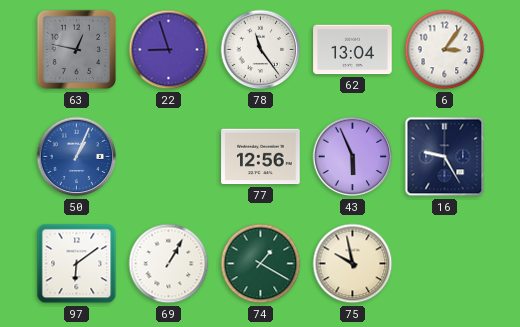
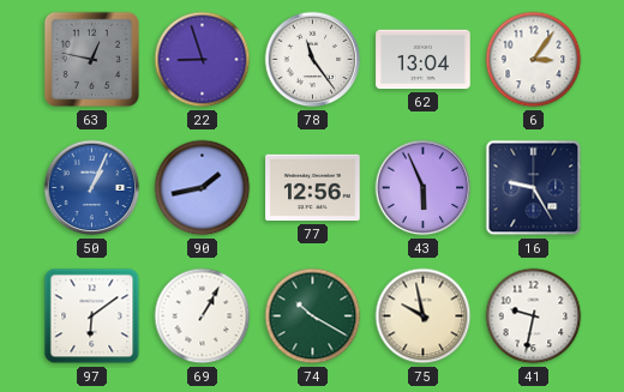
90: none -> 1:43 (203, 188)
74: 1:20 -> 10:20 (313, 316)
41: none -> 9:32 (534, 316)
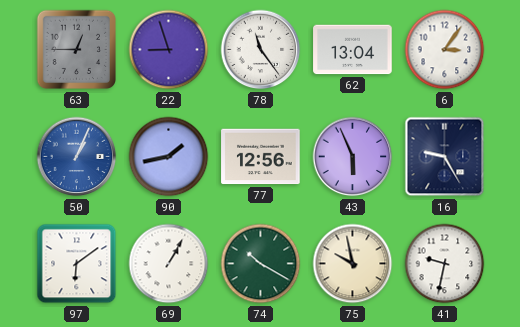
63: 12:47 -> 12:45 (77, 50)
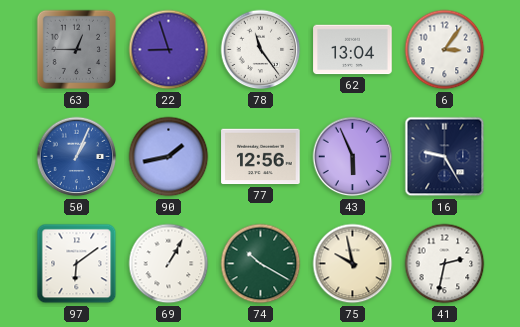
41: 9:32 -> 2:32 (445, 264)
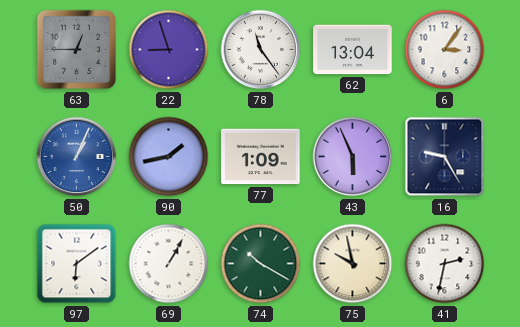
77: 12:56 -> 1:09 (261, 157)
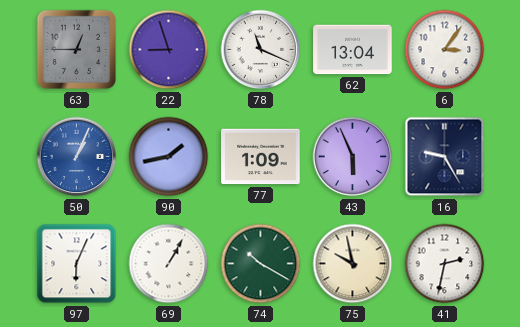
78: 11:24 -> 11:19 (261, 50)
97: 6:09 -> 6:04 (77, 264)
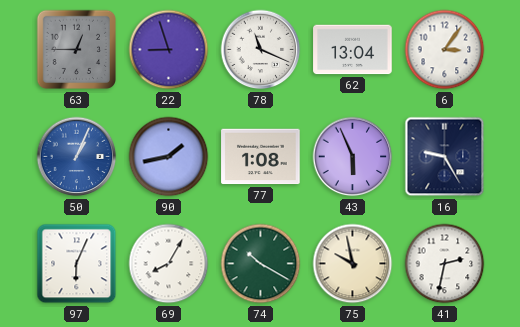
77: 1:09 -> 1:08 (261, 157)
69: 1:05 -> 8:05 (169, 264)
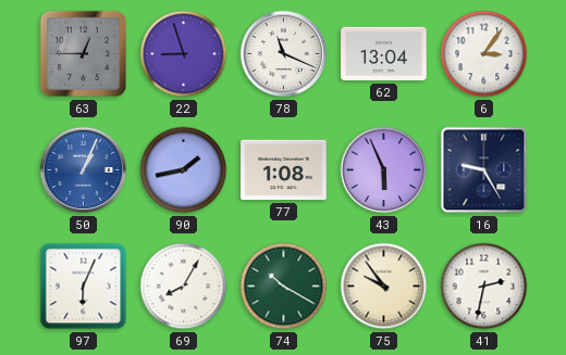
75: 9:58 -> 9:54 (384, 287)
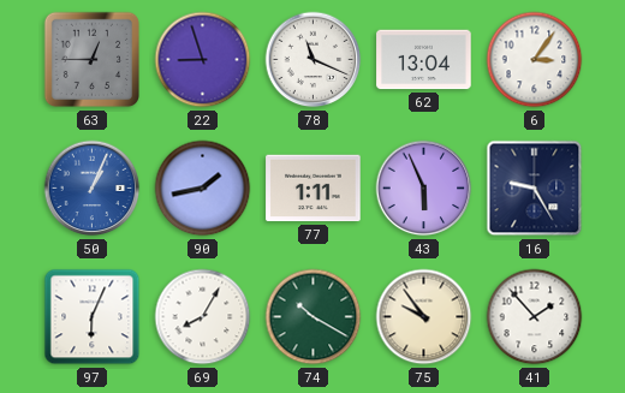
77: 1:08 -> 1:11 (314, 189)
41: 2:32 -> 1:53 (535, 317)
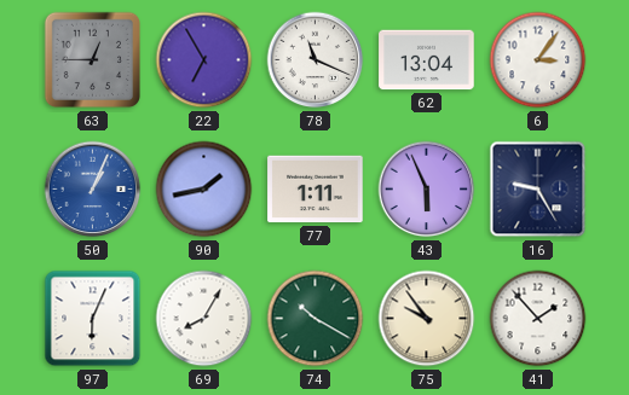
22: 8:57 -> 6:55 (204, 60)
